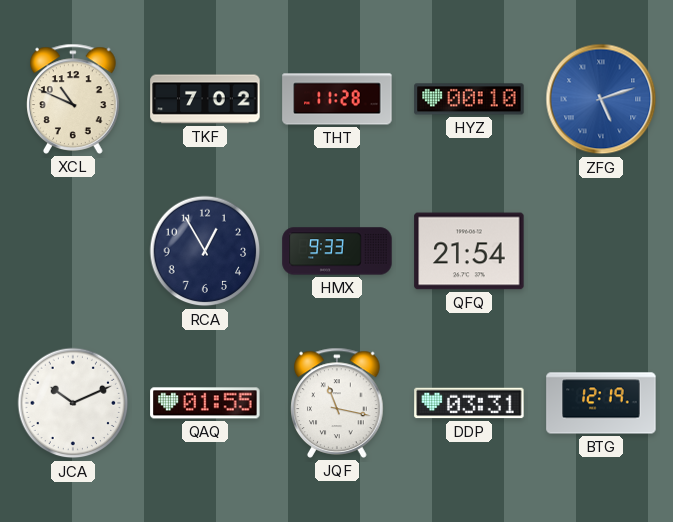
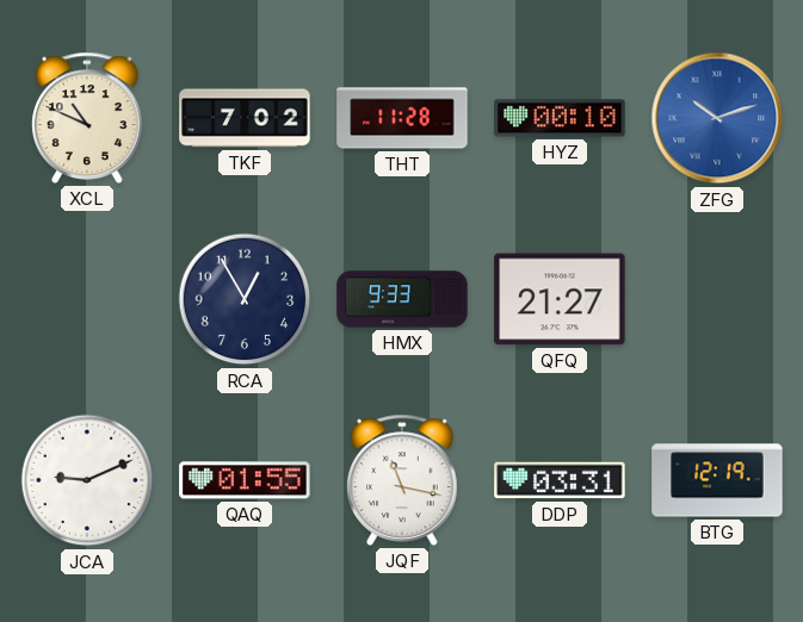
ZFG: 5:12 -> 10:12 (717, 118)
QFQ: 21:54 -> 21:27 (560, 299)
JCA: 10:11 -> 9:11 (87, 480)
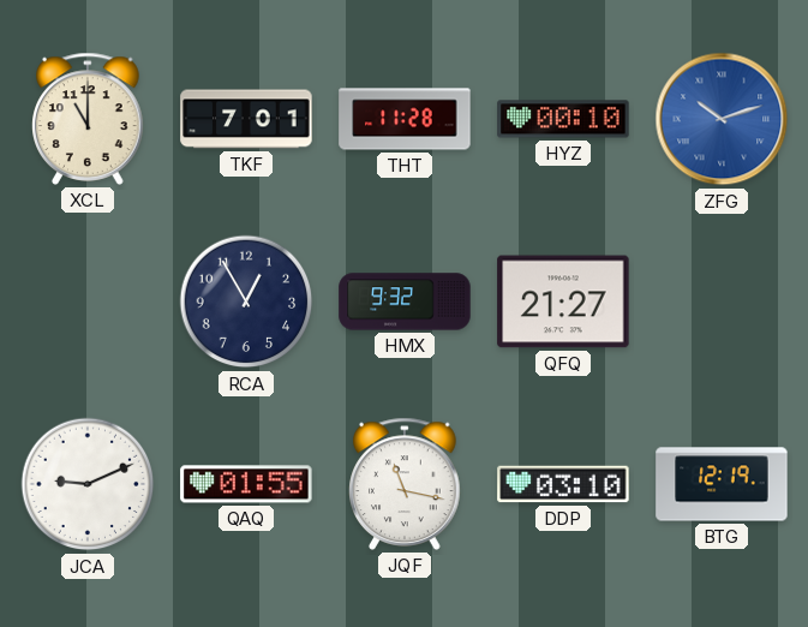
XCL: 10:49 -> 11:00 (88, 119)
TKF: 7:02 -> 7:01 (246, 119)
HMX: 9:33 -> 9:32 (405, 301)
DDP: 03:31 -> 03:10 (563, 484)
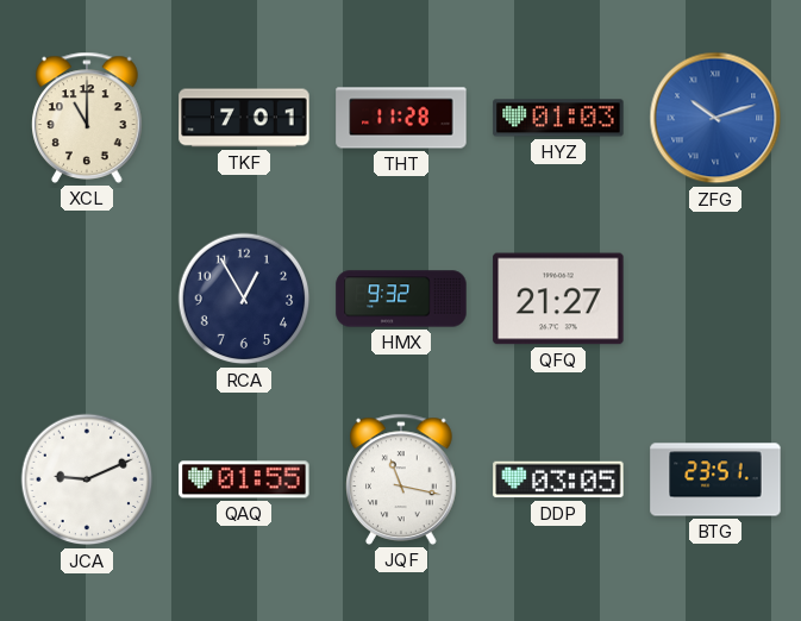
HYZ: 00:10 -> 01:03 (558, 118)
DDP: 03:10 -> 03:05 (558, 479)
BTG: 12:19 -> 23:51 (715, 479)
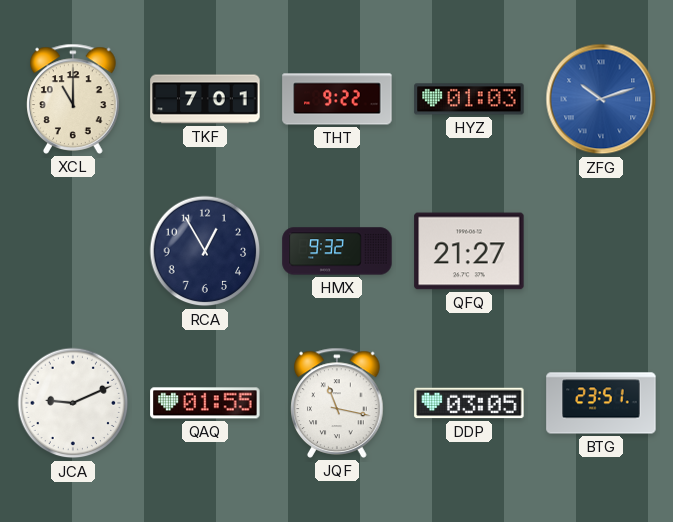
THT: 11:28 -> 9:22 (337, 99)
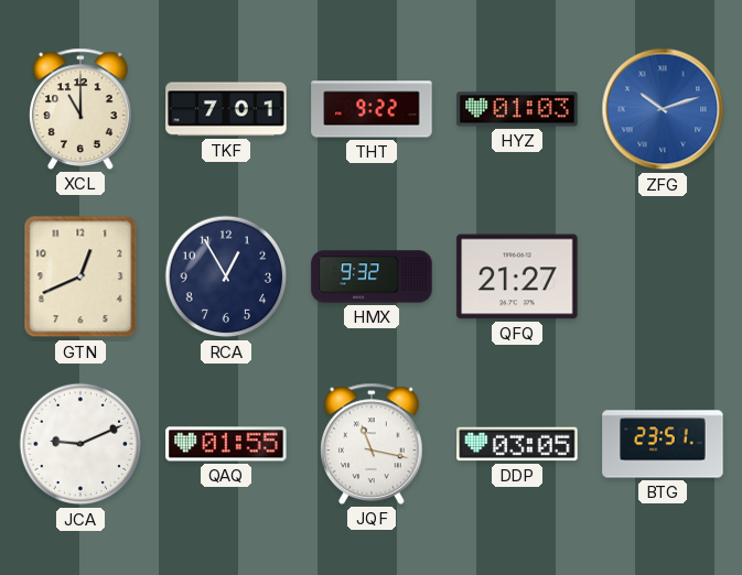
GTN: none -> 12:41 (80, 276)
